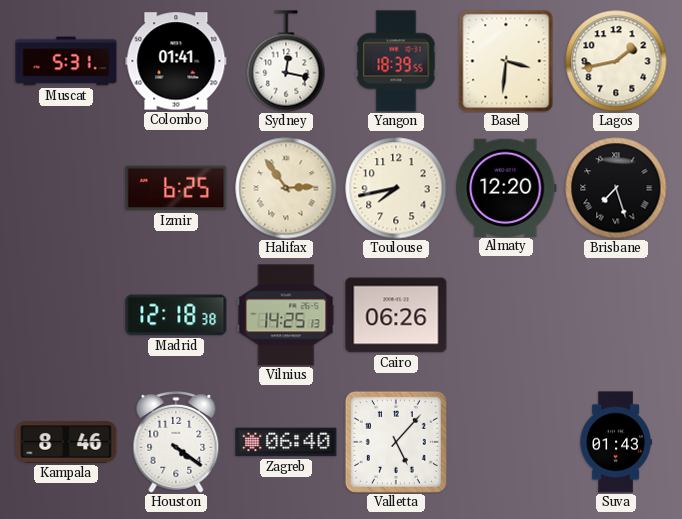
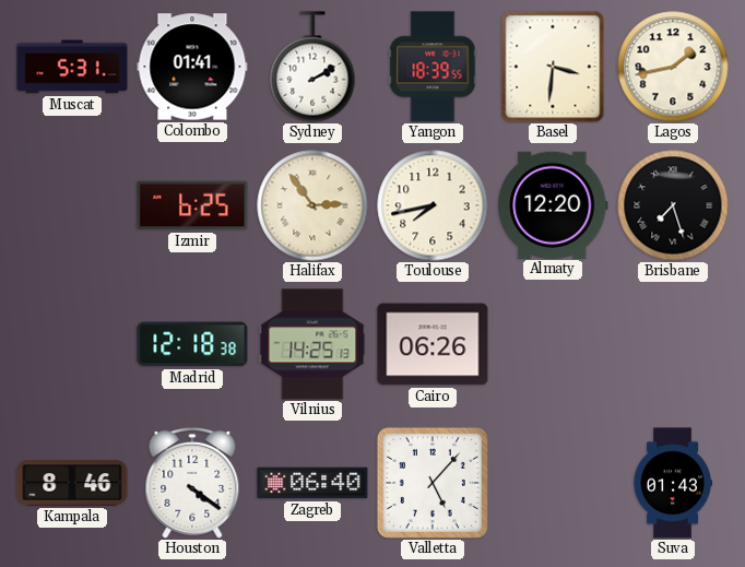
Sydney: 12:17 -> 2:10 (312, 67)
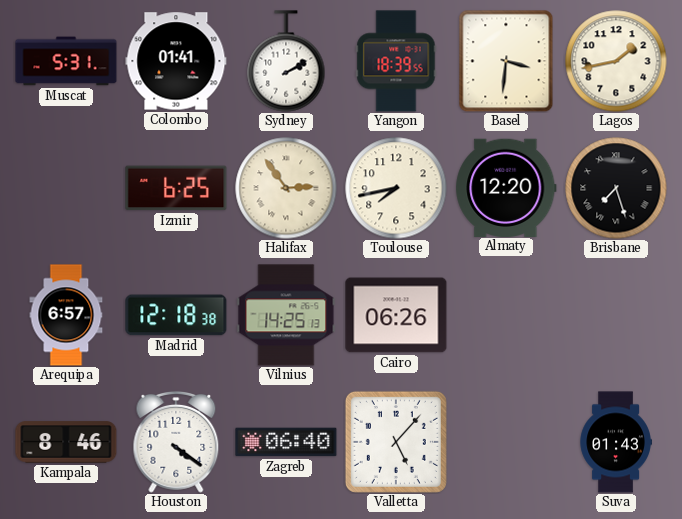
Arequipa: none -> 6:57 (66, 315)
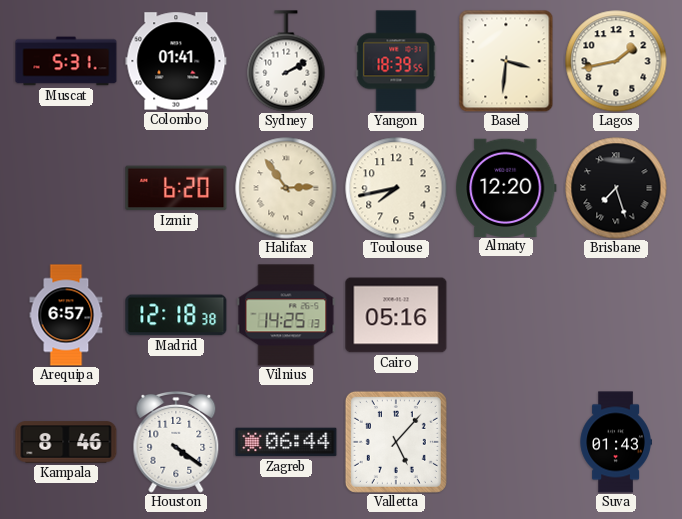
Izmir: 6:25 -> 6:20 (176, 188)
Cairo: 06:26 -> 05:16 (396, 315)
Zagreb: 06:40 -> 06:44 (286, 442)
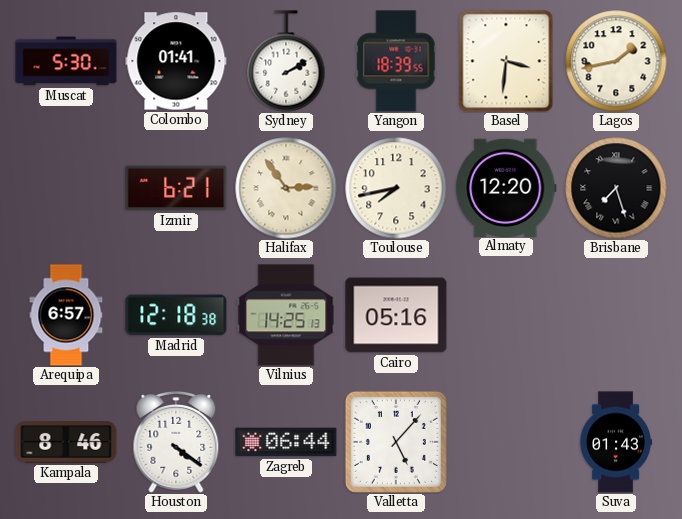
Muscat: 5:31 -> 5:30 (66, 61)
Izmir: 6:20 -> 6:21 (176, 188)
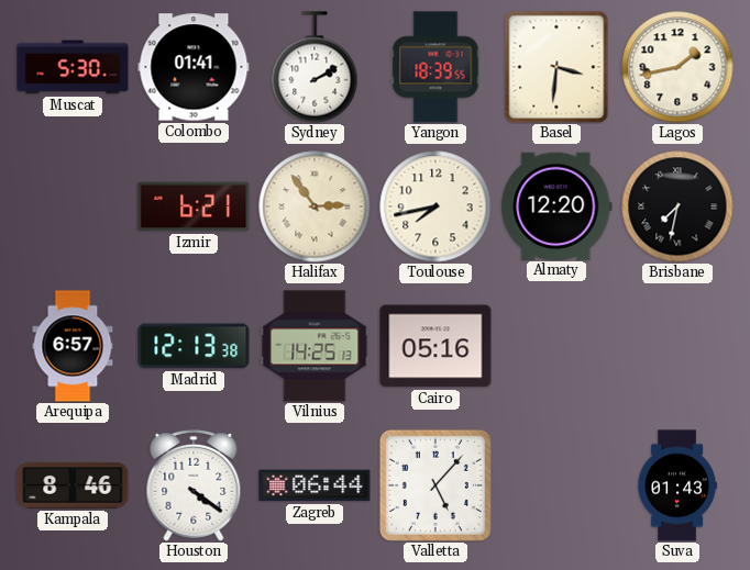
Brisbane: 7:27 -> 7:32 (677, 206)
Madrid: 12:18 -> 12:13 (194, 346)
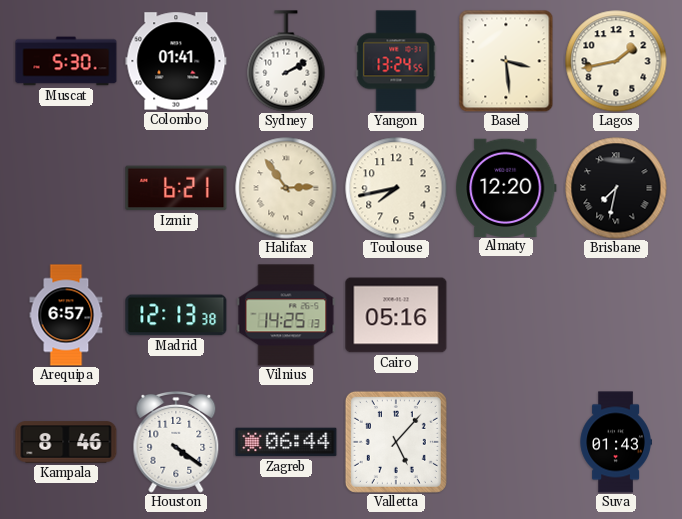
Yangon: 18:39 -> 13:24 (396, 61)
Basel: 3:31 -> 3:29 (506, 61)
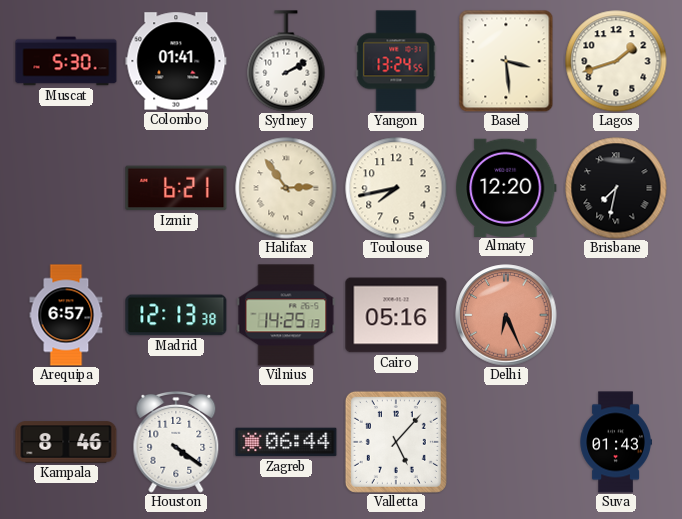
Lagos: 1:43 -> 1:42 (616, 61)
Delhi: none -> 6:26 (506, 315)
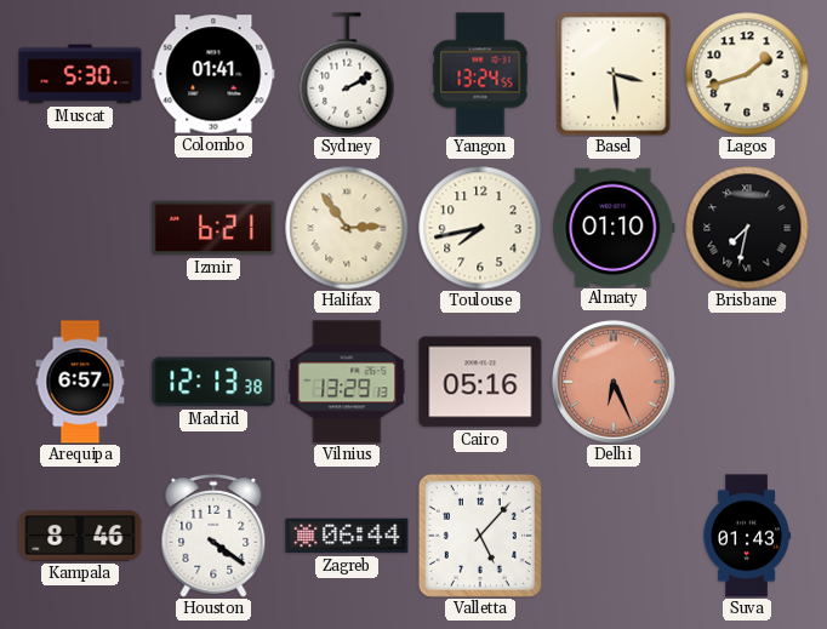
Almaty: 12:20 -> 01:10 (614, 227)
Vilnius: 14:25 -> 13:29 (347, 382)
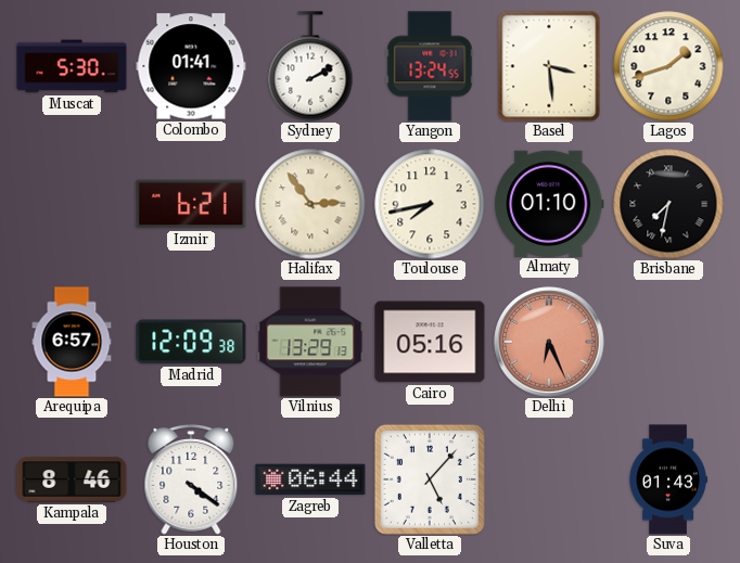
Madrid: 12:13 -> 12:09 (191, 342)
